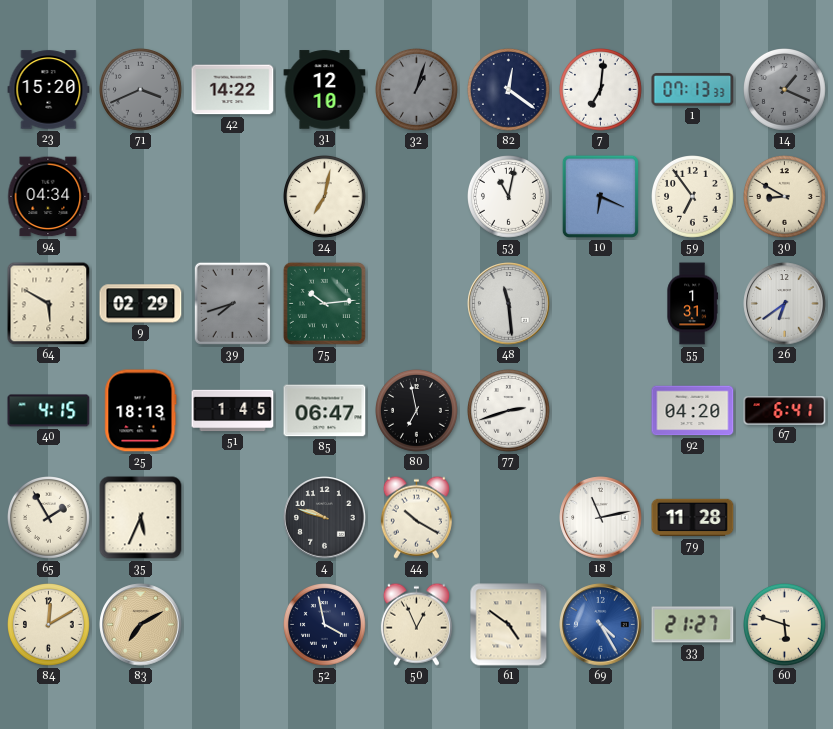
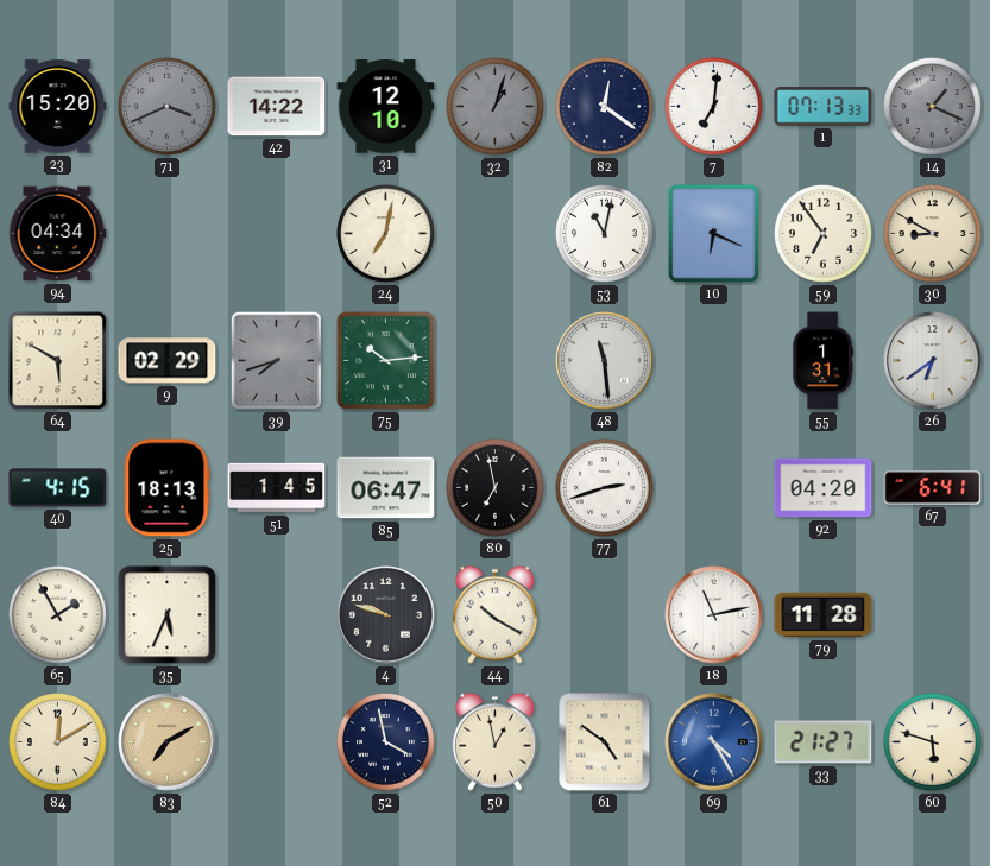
50: 12:56 -> 12:58 (494, 741)
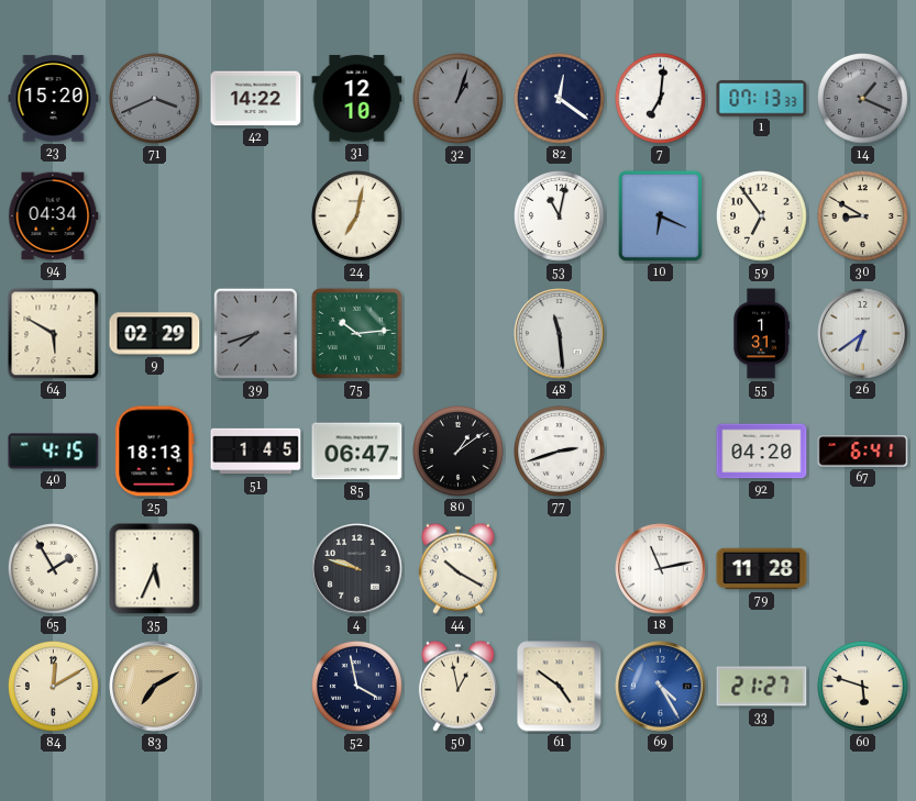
80: 6:58 -> 1:09 (459, 452)
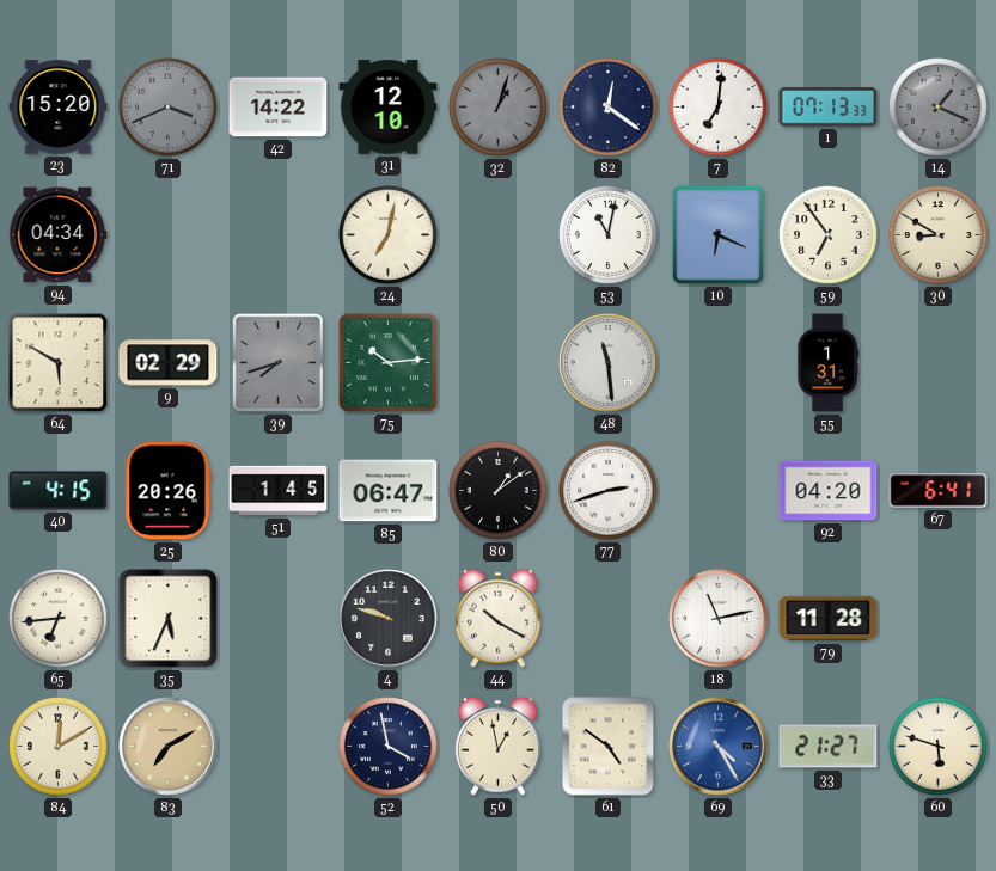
26: 6:39 -> none (863, 334)
25: 18:13 -> 20:26 (169, 491)
65: 1:55 -> 6:44 (59, 619)
